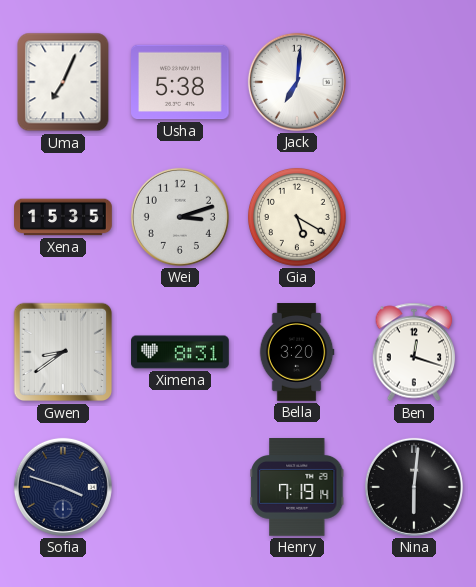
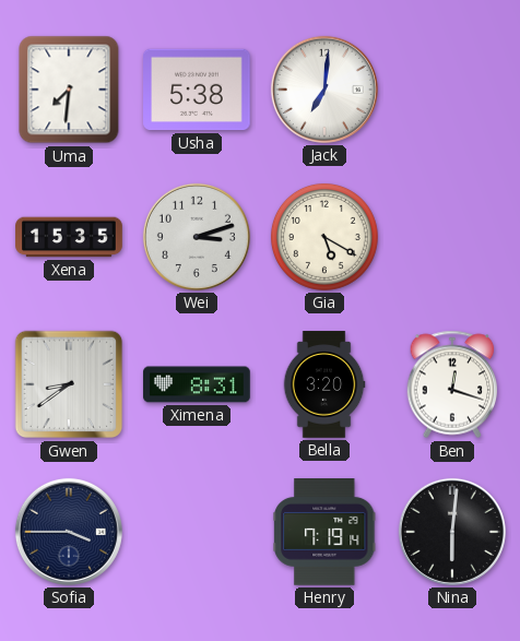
Uma: 7:04 -> 7:31 (69, 90)
Sofia: 3:48 -> 3:45 (69, 532)
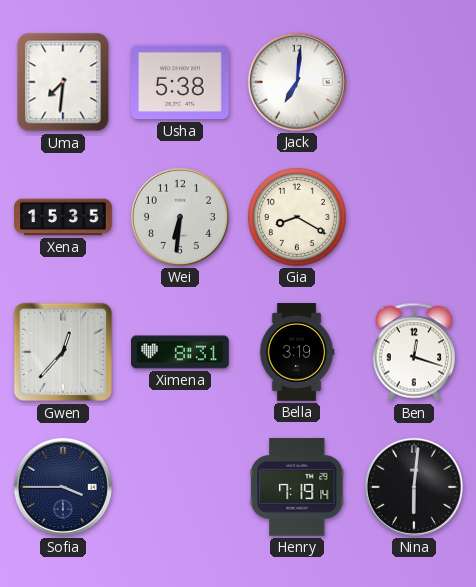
Wei: 3:12 -> 6:31 (180, 217)
Gia: 5:20 -> 8:20 (297, 217)
Gwen: 8:39 -> 12:37 (63, 352)
Bella: 3:20 -> 3:19 (297, 352)
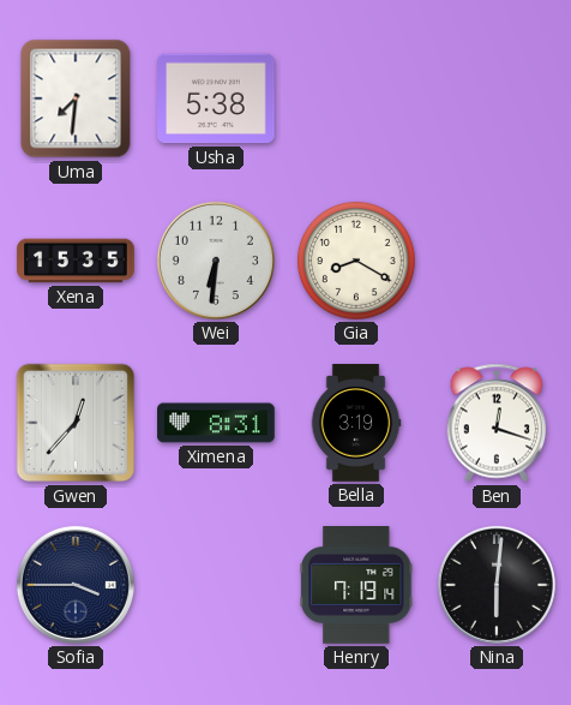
Jack: 7:01 -> none (297, 82)
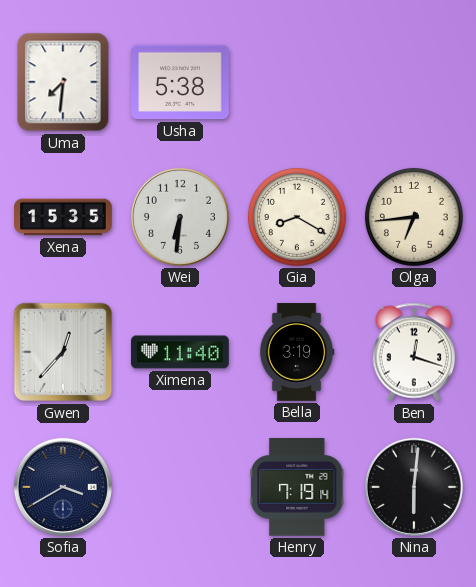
Olga: none -> 6:44 (414, 217)
Ximena: 8:31 -> 11:40 (180, 352)
Sofia: 3:45 -> 3:40 (63, 487)
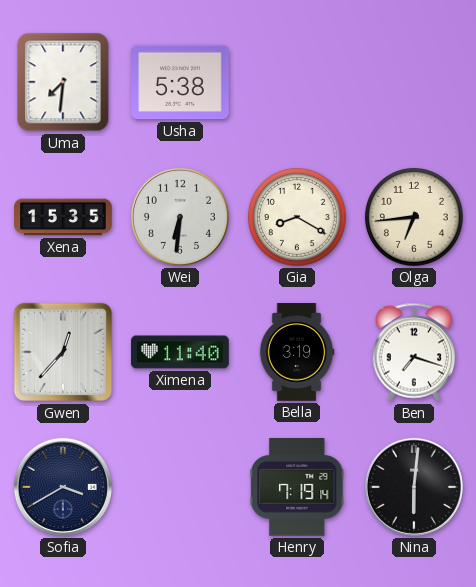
Ben: 12:18 -> 7:18 (414, 352)
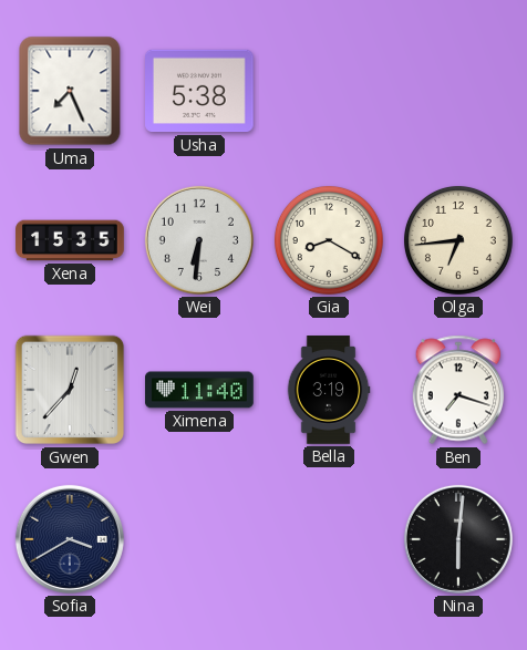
Uma: 7:31 -> 7:26 (70, 91)
Henry: 7:19 -> none (297, 488)
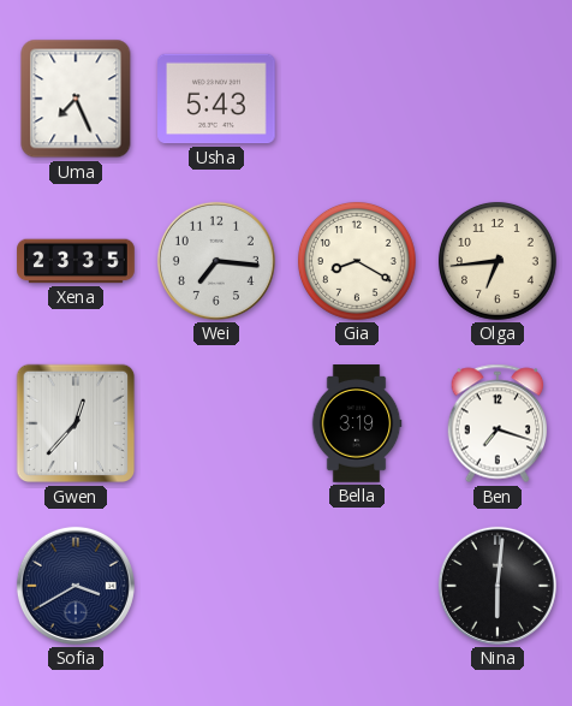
Usha: 5:38 -> 5:43 (218, 99)
Xena: 15:35 -> 23:35 (76, 261)
Wei: 6:31 -> 7:16 (216, 261)
Ximena: 11:40 -> none (199, 390)
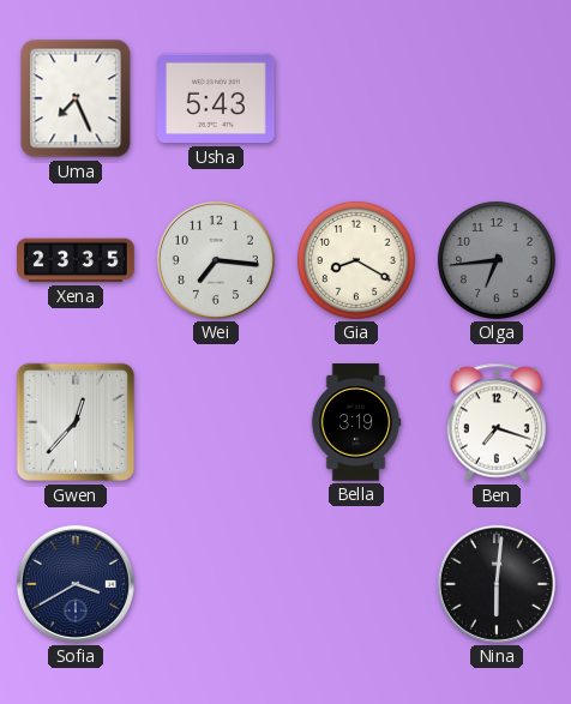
Olga dial: cream -> grey (497, 260)
